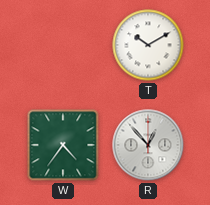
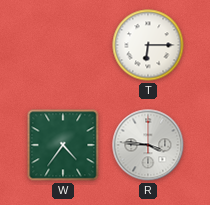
T: 10:10 -> 6:15 (148, 45)
R: 12:53 -> 3:46 (148, 145)
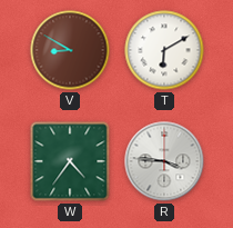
V: none -> 8:50 (70, 50)
T: 6:15 -> 6:10 (164, 50)
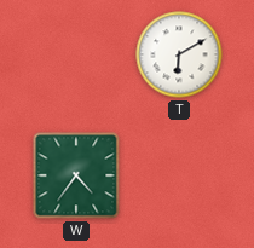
V: 8:50 -> none (70, 50)
R: 3:46 -> none (164, 161)
